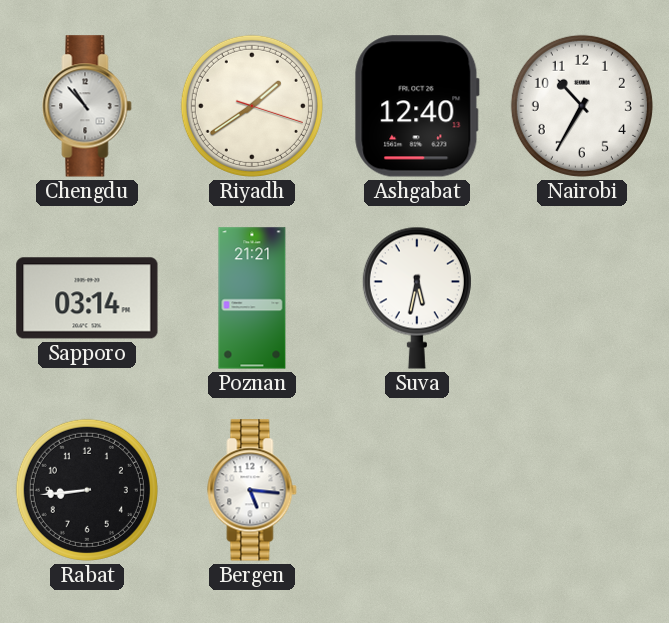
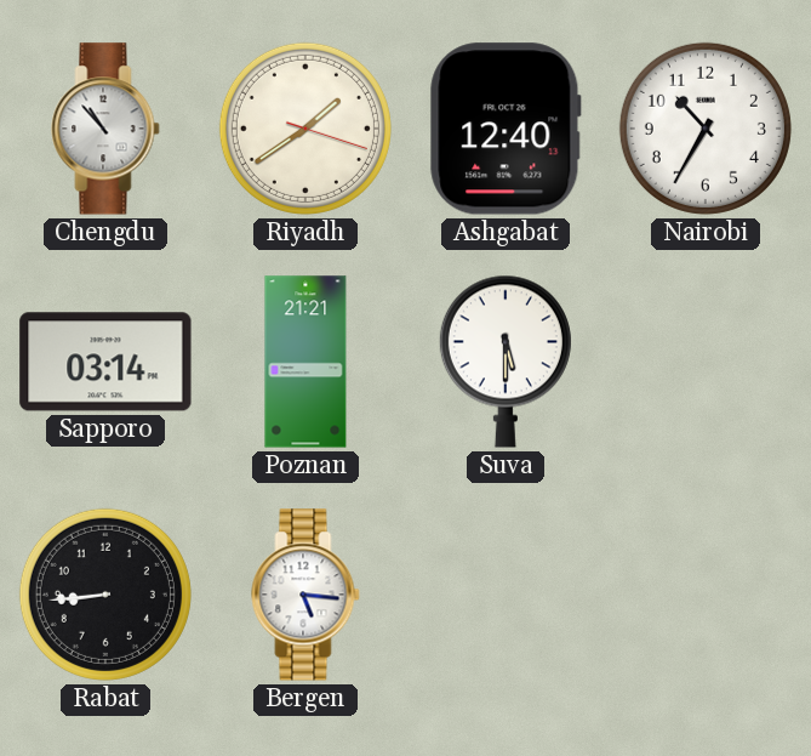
Suva: 5:32 -> 5:30 (506, 362)
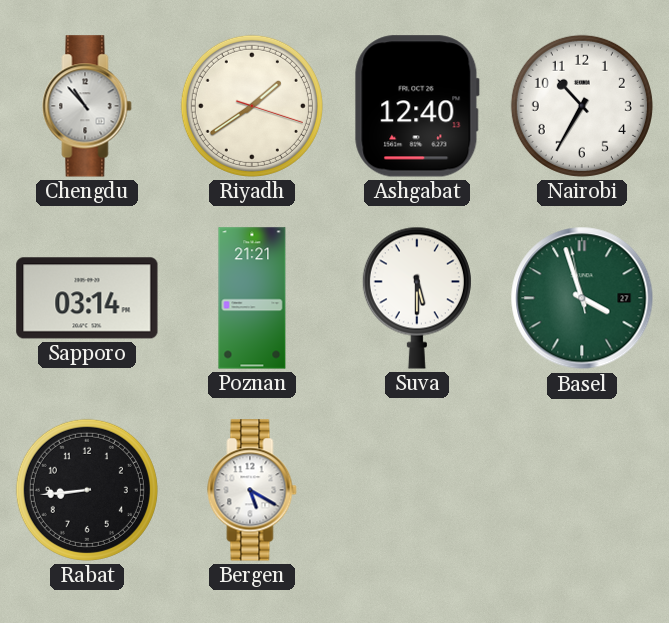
Basel: none -> 3:56 (582, 298)
Bergen: 5:16 -> 5:20 (252, 490)
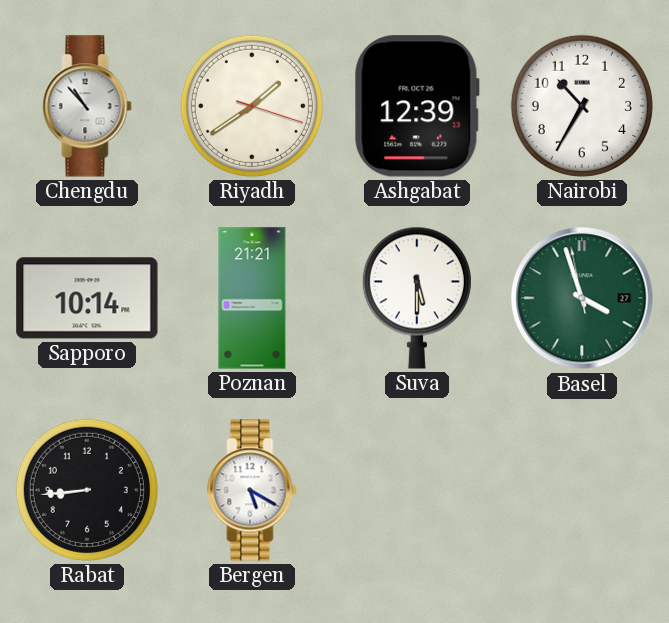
Ashgabat: 12:40 -> 12:39 (417, 106)
Sapporo: 03:14 -> 10:14 (87, 298)
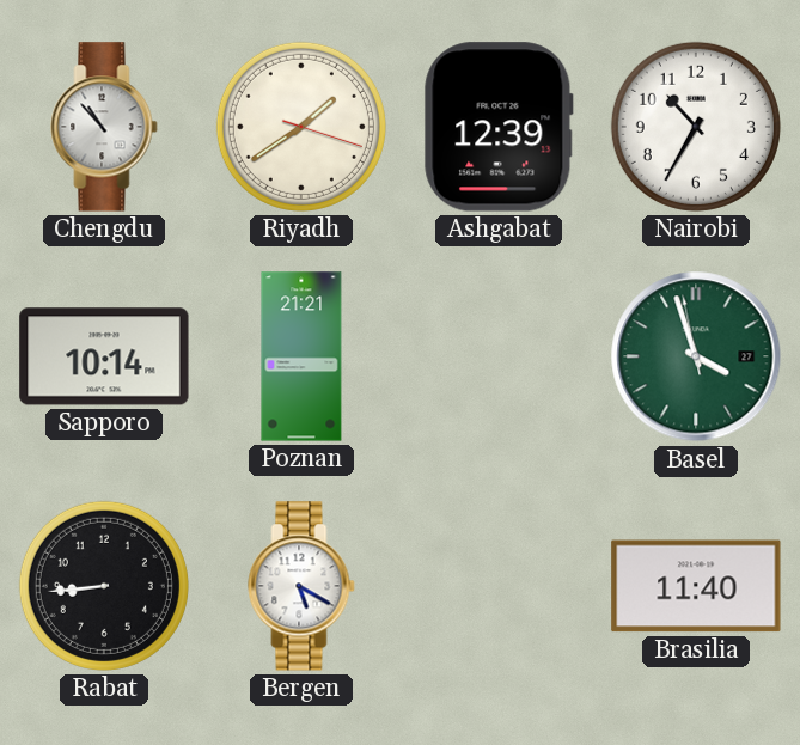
Suva: 5:30 -> none (417, 298)
Brasilia: none -> 11:40 (696, 586)
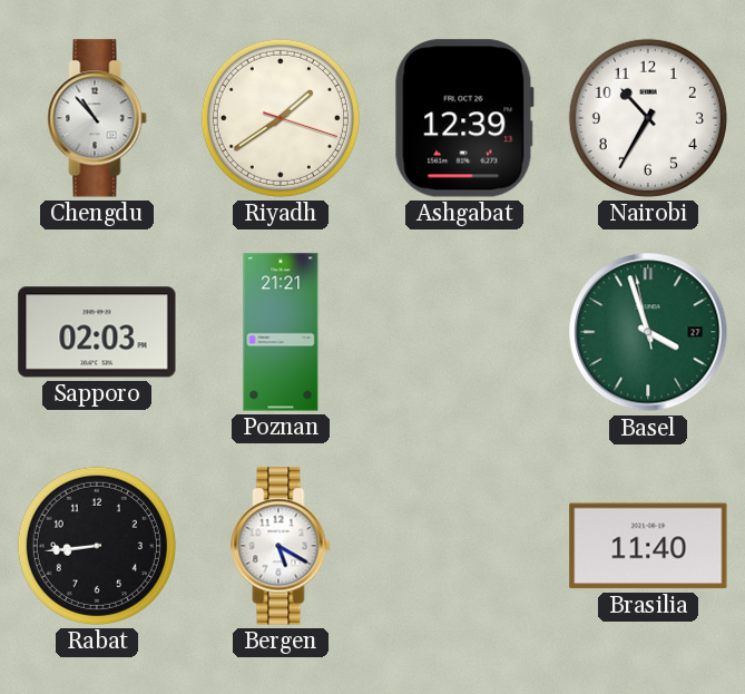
Sapporo: 10:14 -> 02:03 (97, 332)
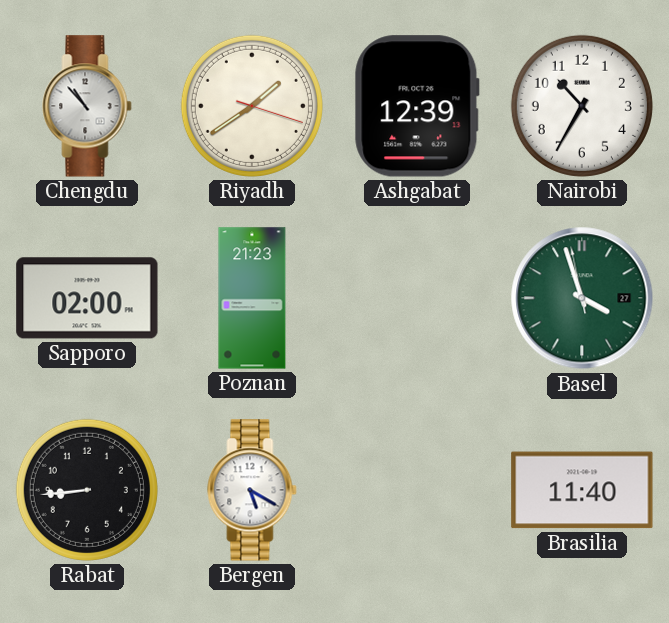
Sapporo: 02:03 -> 02:00 (87, 298)
Poznan: 21:21 -> 21:23 (252, 298)
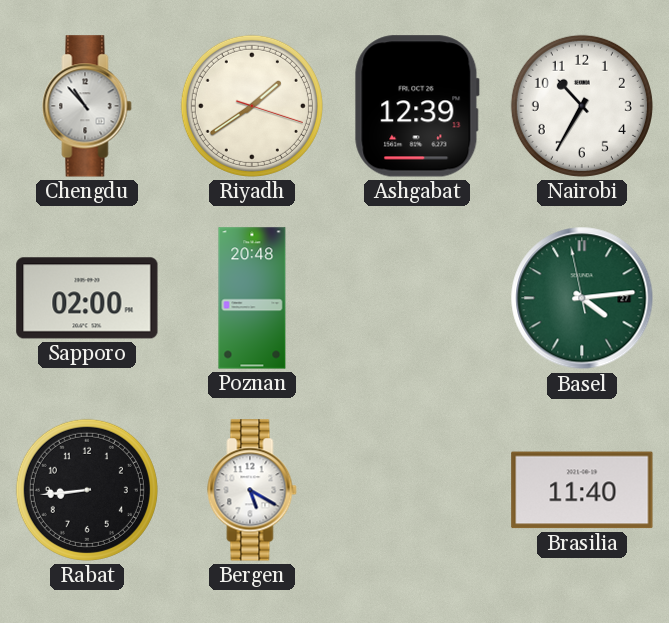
Poznan: 21:23 -> 20:48 (252, 298)
Basel: 3:56 -> 4:13 (582, 298)
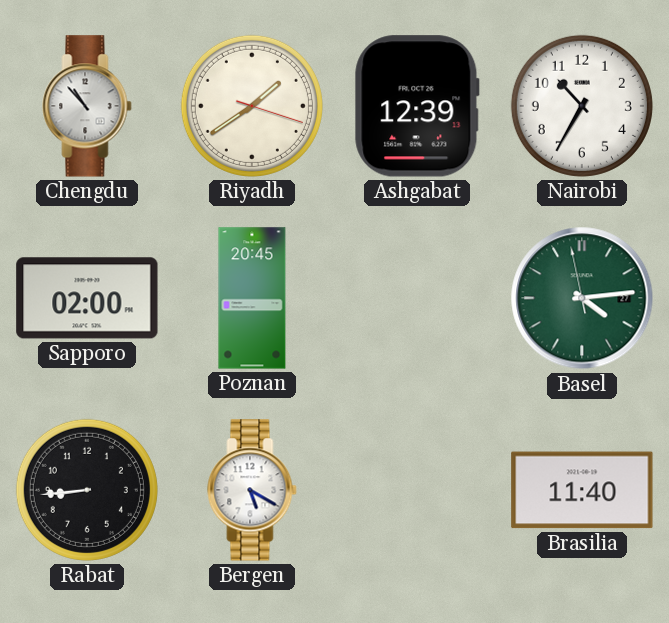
Poznan: 20:48 -> 20:45 (252, 298)
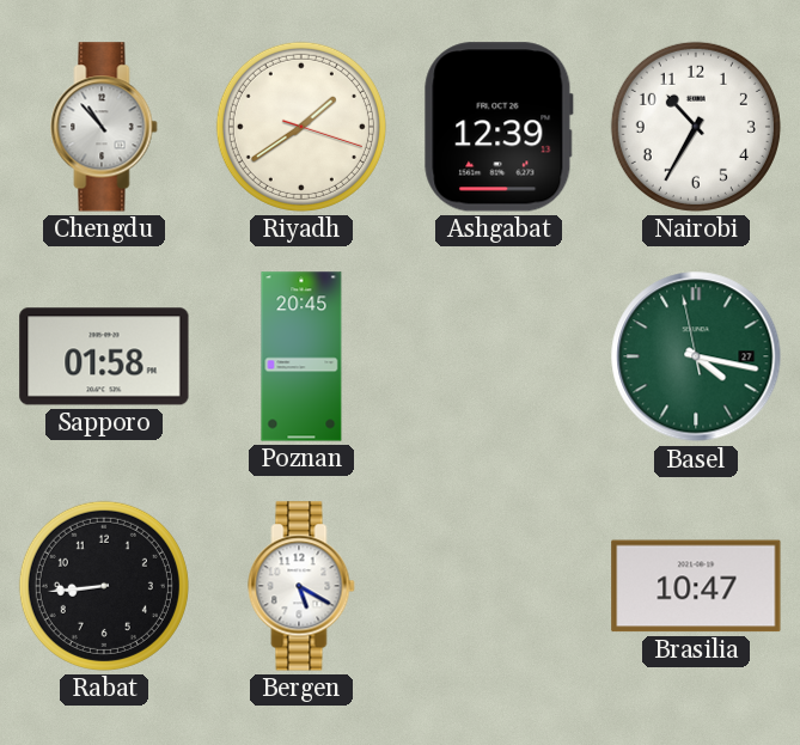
Sapporo: 02:00 -> 01:58 (104, 356)
Basel: 4:13 -> 4:16 (696, 356)
Brasilia: 11:40 -> 10:47 (696, 586)
